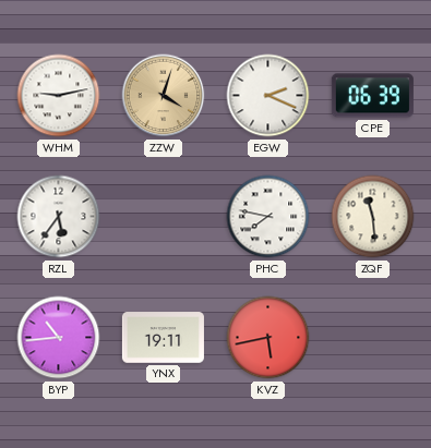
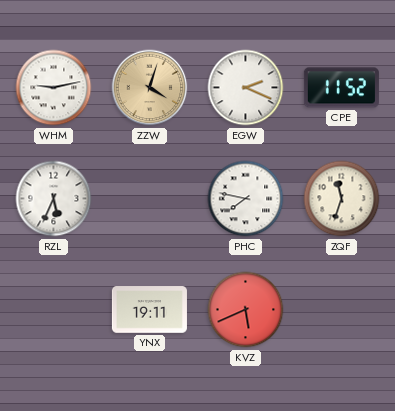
CPE: 06:39 -> 11:52 (341, 88)
RZL: 5:36 -> 5:34 (54, 199)
ZQF: 11:29 -> 11:33 (342, 199)
BYP: 10:44 -> none (59, 338)
KVZ: 5:43 -> 5:41 (246, 310)
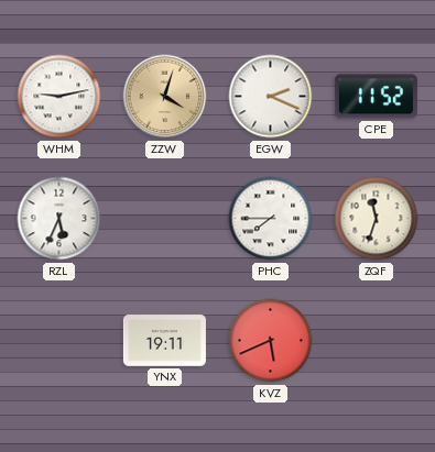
PHC: 7:47 -> 7:45 (271, 219)
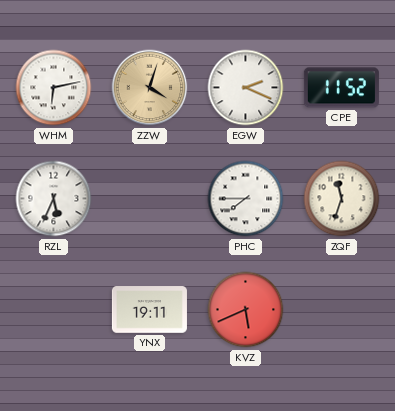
WHM: 9:13 -> 6:13 (54, 88)
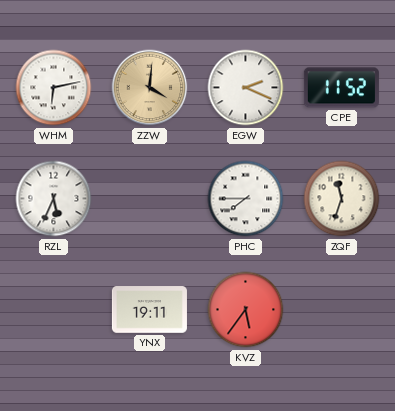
ZZW: 4:03 -> 4:01 (150, 88)
KVZ: 5:41 -> 5:36 (246, 310)
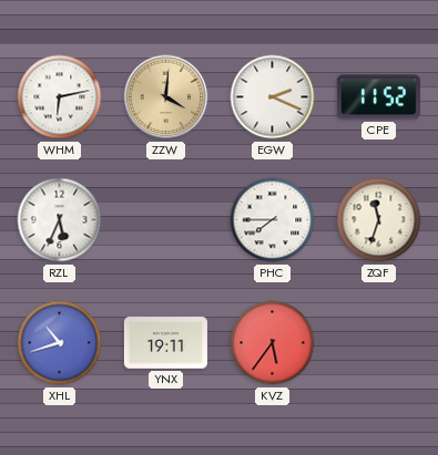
XHL: none -> 10:42 (60, 343)
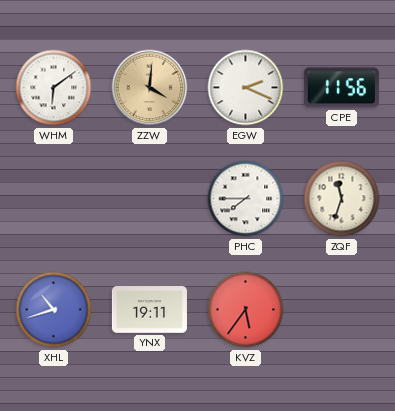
WHM: 6:13 -> 6:09 (54, 88)
CPE: 11:52 -> 11:56 (341, 88)
RZL: 5:34 -> none (60, 220)
